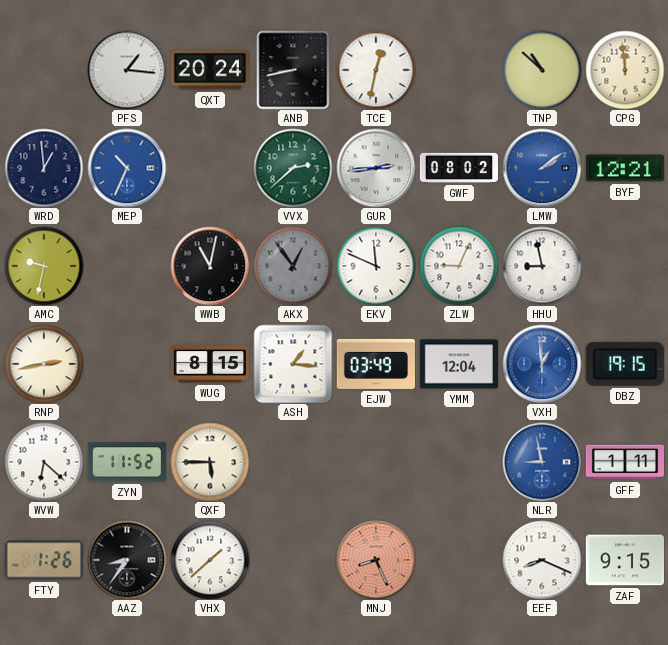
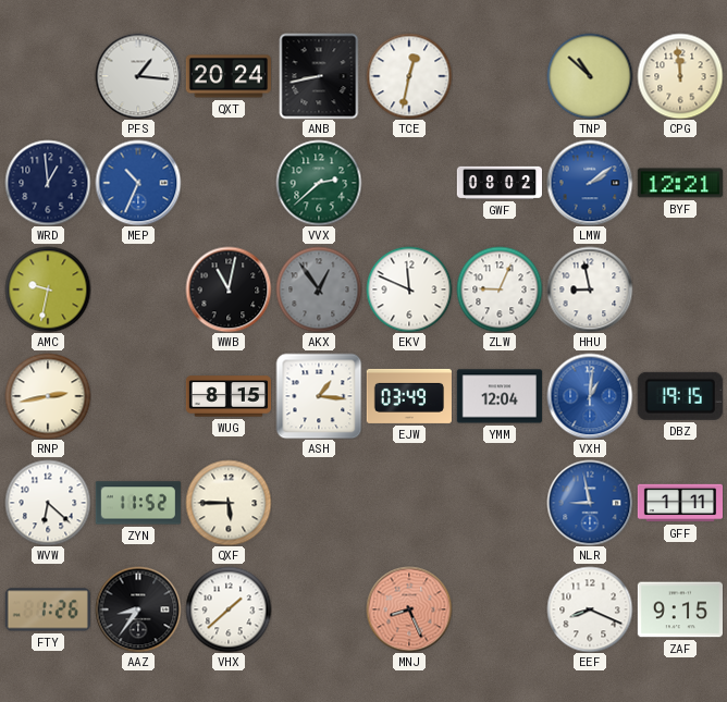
GUR: 2:44 -> none (376, 168)
VXH: 12:59 -> 1:01 (590, 396)
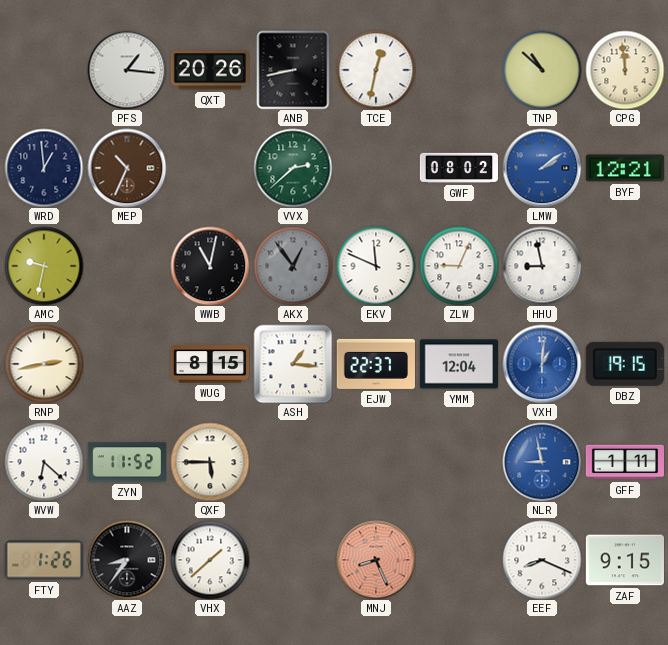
QXT: 20:24 -> 20:26 (209, 70)
MEP dial: blue -> brown (127, 168)
EJW: 03:49 -> 22:37 (376, 364)
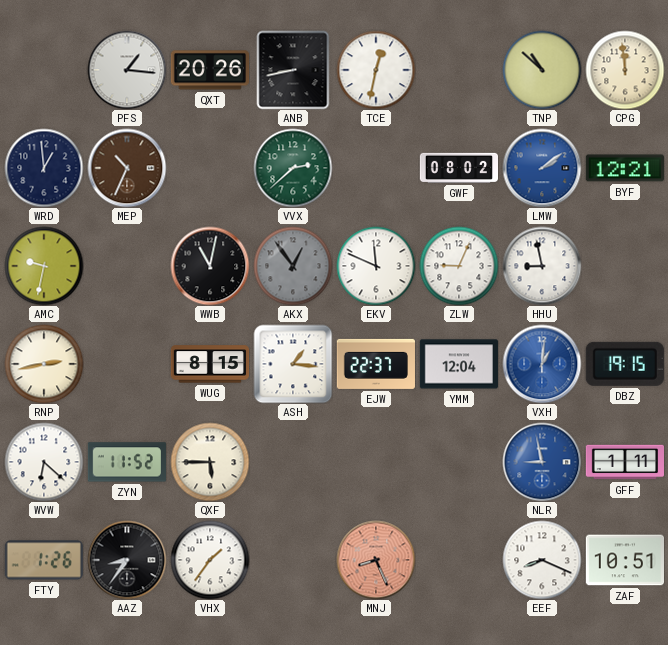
VHX: 1:38 -> 1:36 (210, 560)
ZAF: 9:15 -> 10:51 (624, 560)
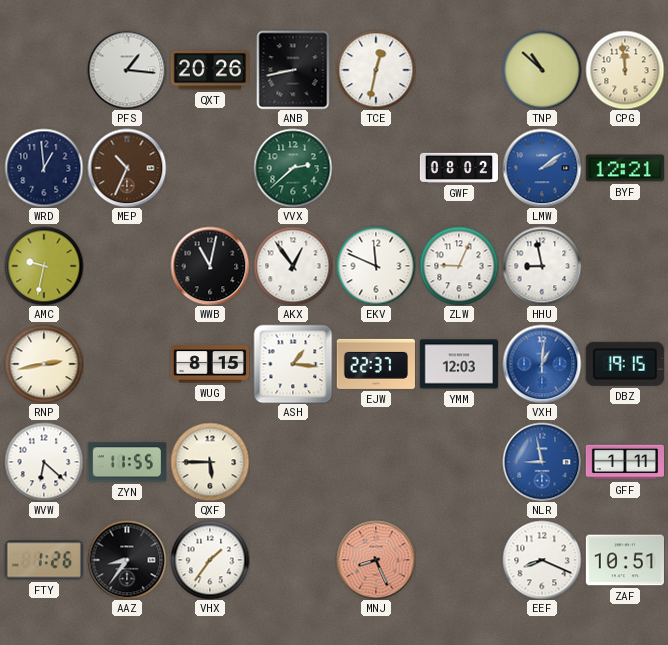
AKX dial: grey -> white (293, 266)
YMM: 12:04 -> 12:03 (459, 364)
ZYN: 11:52 -> 11:55 (127, 462)
